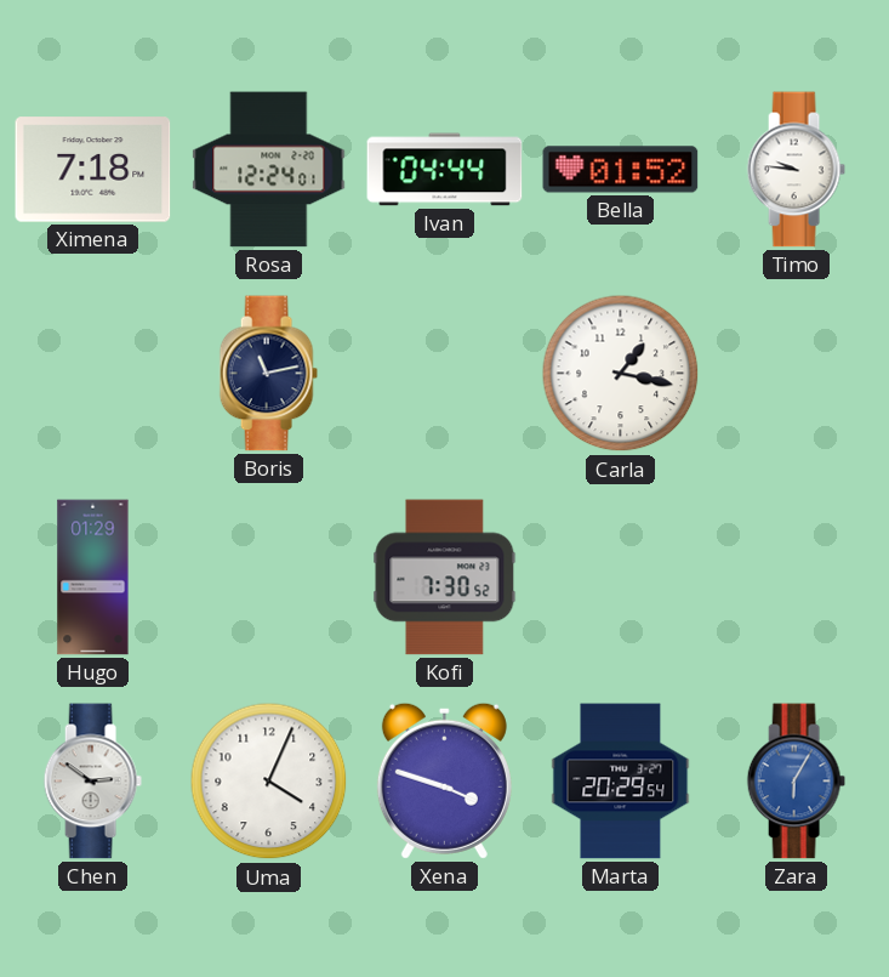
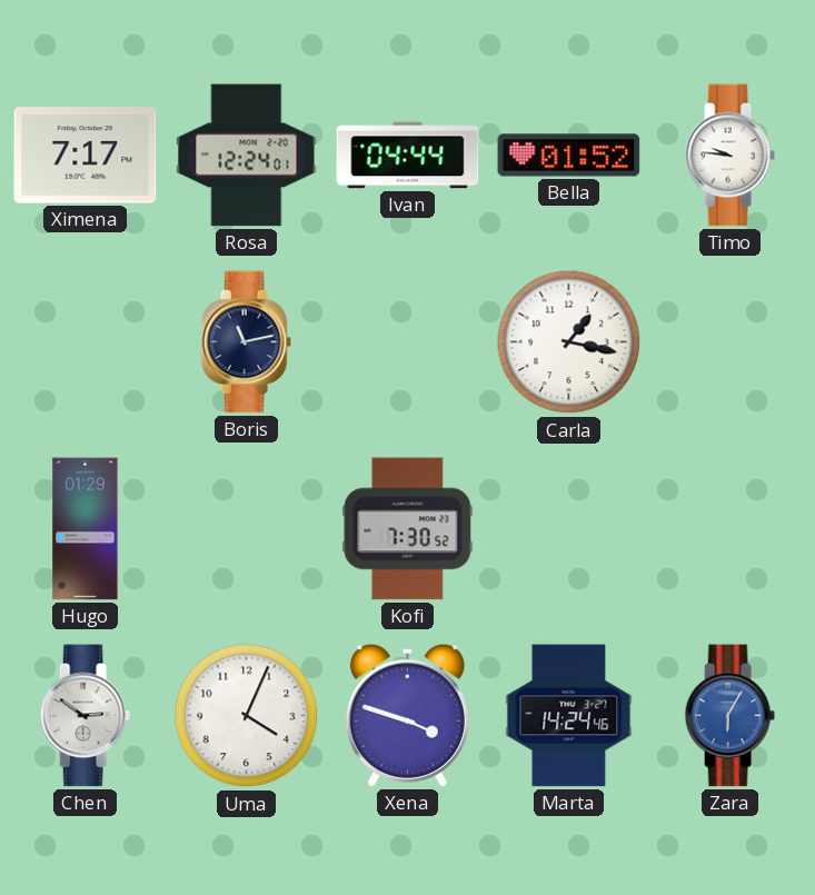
Ximena: 7:18 -> 7:17 (86, 156)
Marta: 20:29 -> 14:24 (569, 716)
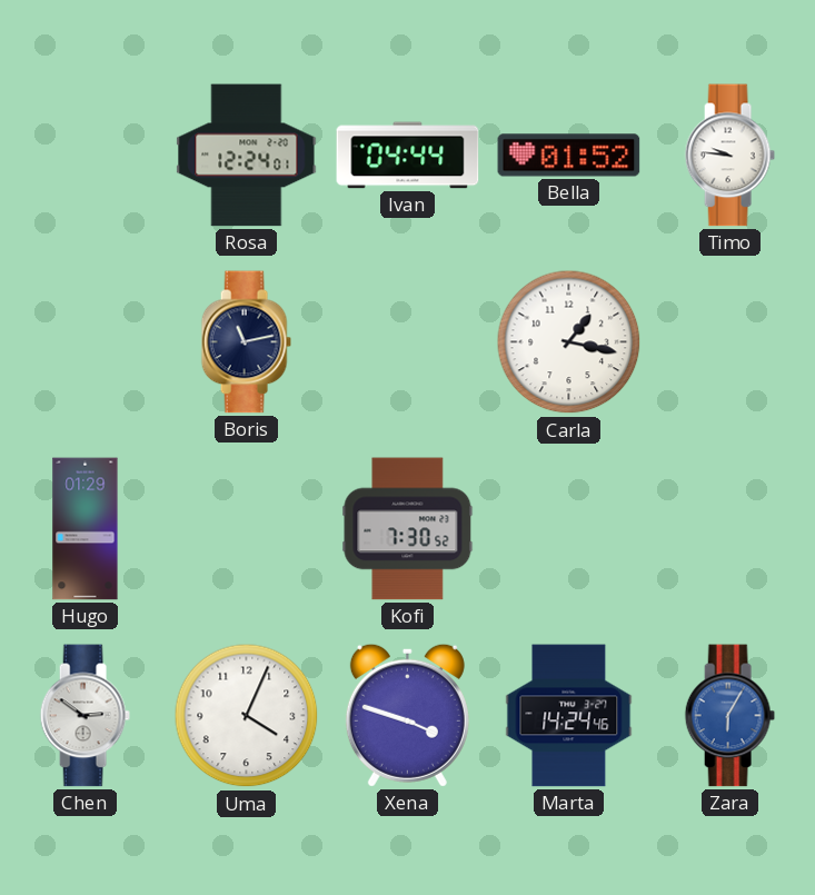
Ximena: 7:17 -> none (86, 156)
